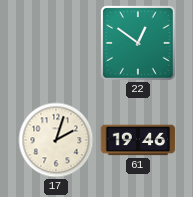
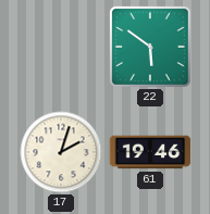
22: 12:51 -> 5:51 (150, 47)
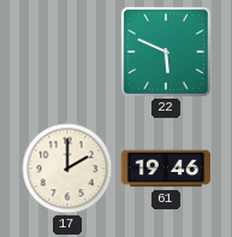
22: 5:51 -> 5:49 (166, 52)
17: 2:03 -> 2:00 (67, 168)
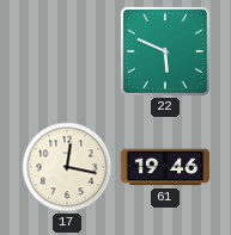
17: 2:00 -> 12:17 (67, 167)
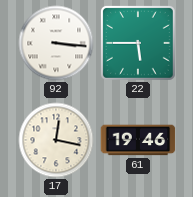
92: none -> 3:16 (56, 43)
22: 5:49 -> 5:45 (138, 43)
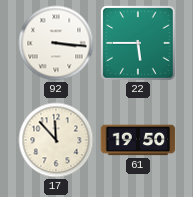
17: 12:17 -> 11:53 (56, 140)
61: 19:46 -> 19:50 (138, 140)
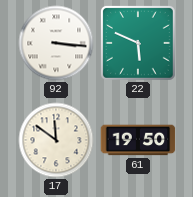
22: 5:45 -> 5:49 (138, 43)
17: 11:53 -> 11:51 (56, 140)
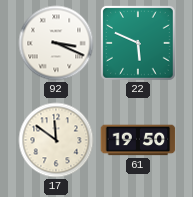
92: 3:16 -> 3:19 (56, 43)
